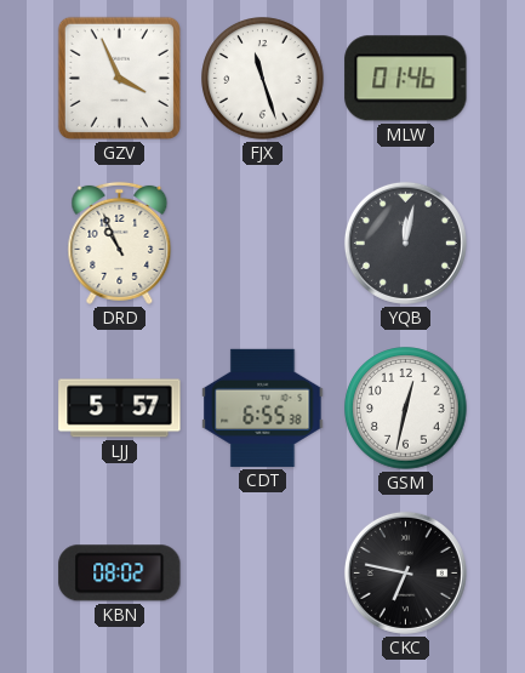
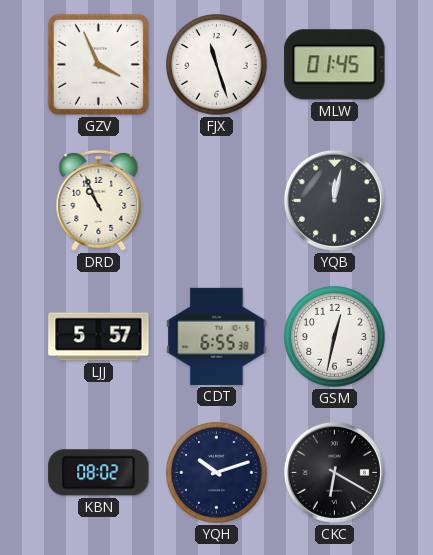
MLW: 01:46 -> 01:45 (335, 65)
YQH: none -> 10:12 (217, 473)
CKC: 6:47 -> 6:20 (334, 472)
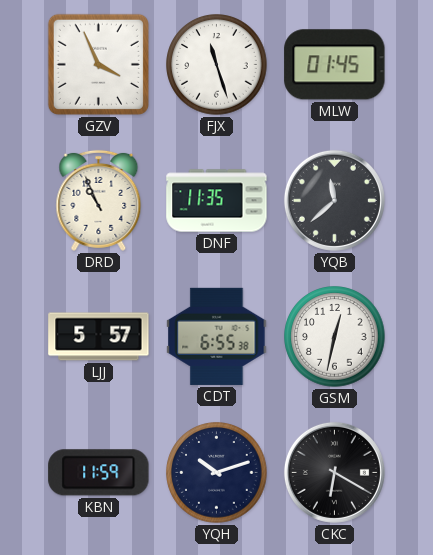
DNF: none -> 11:35 (217, 201)
YQB: 12:02 -> 11:38 (334, 200)
KBN: 08:02 -> 11:59 (99, 473)
